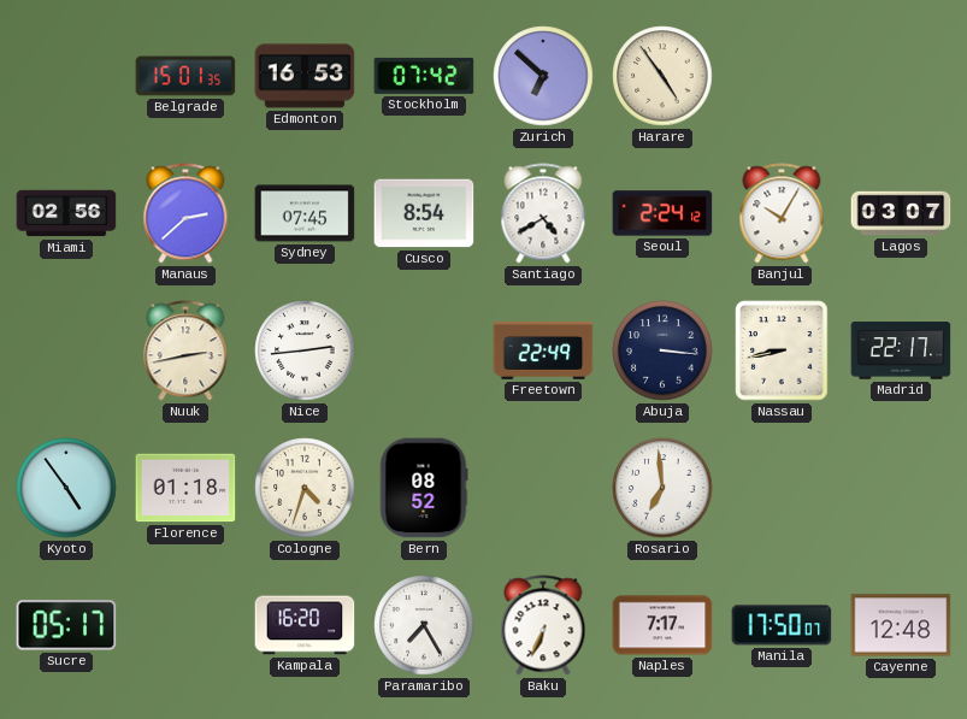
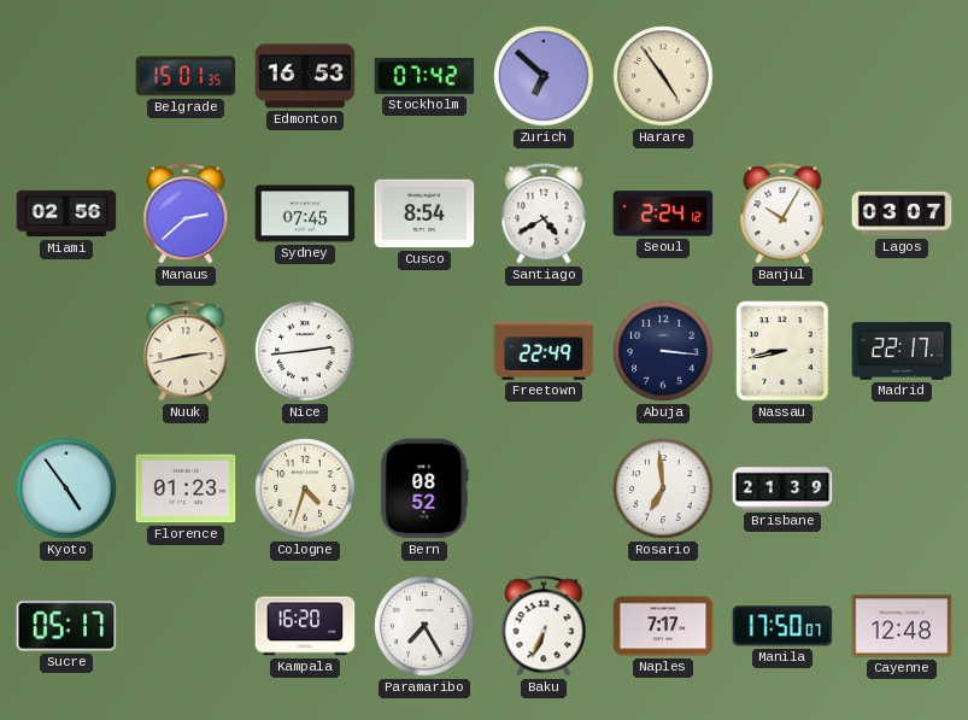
Florence: 01:18 -> 01:23 (186, 488)
Brisbane: none -> 21:39 (782, 488)
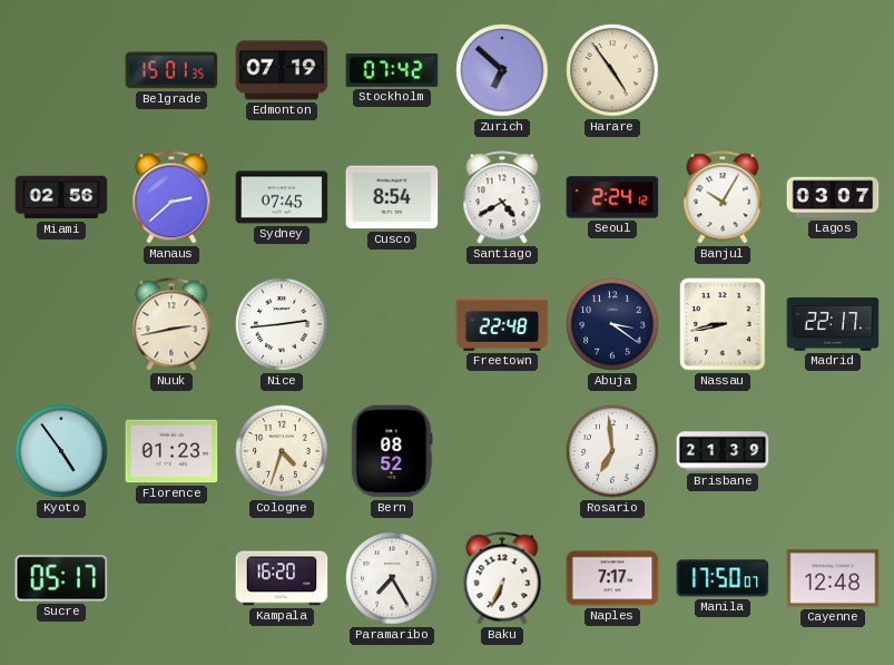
Edmonton: 16:53 -> 07:19 (282, 70)
Freetown: 22:49 -> 22:48 (502, 324)
Abuja: 3:16 -> 3:21 (612, 324)
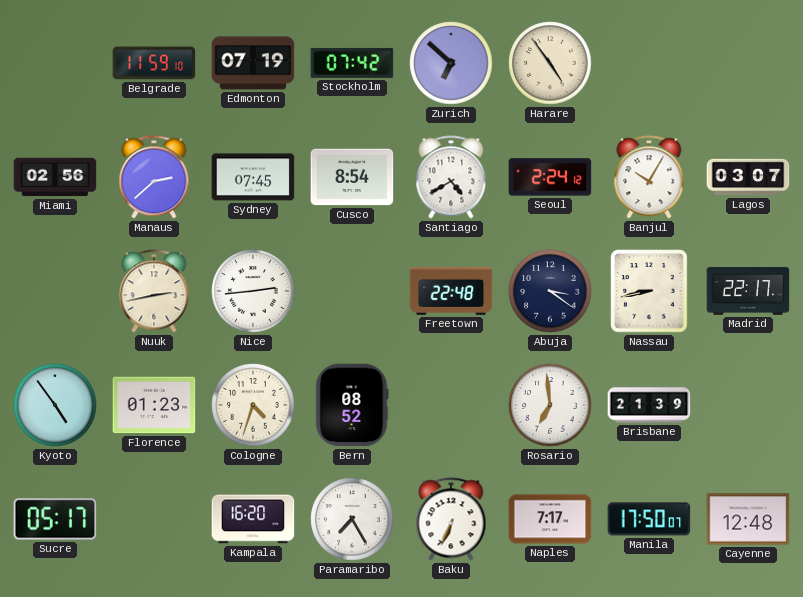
Belgrade: 15:01 -> 11:59 (154, 63)
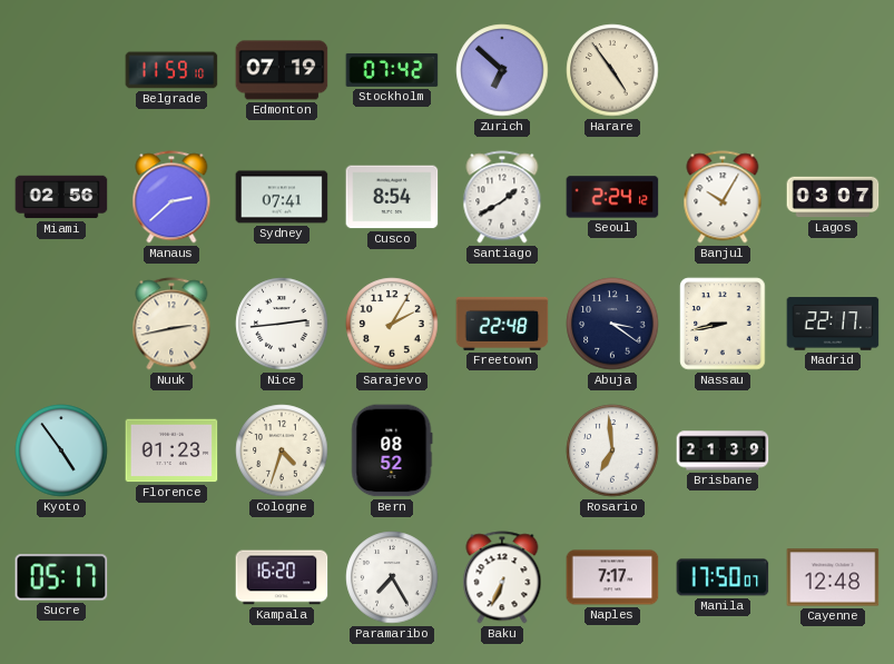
Sydney: 07:45 -> 07:41 (282, 197)
Santiago: 4:40 -> 1:40 (502, 197)
Sarajevo: none -> 2:05 (392, 324)
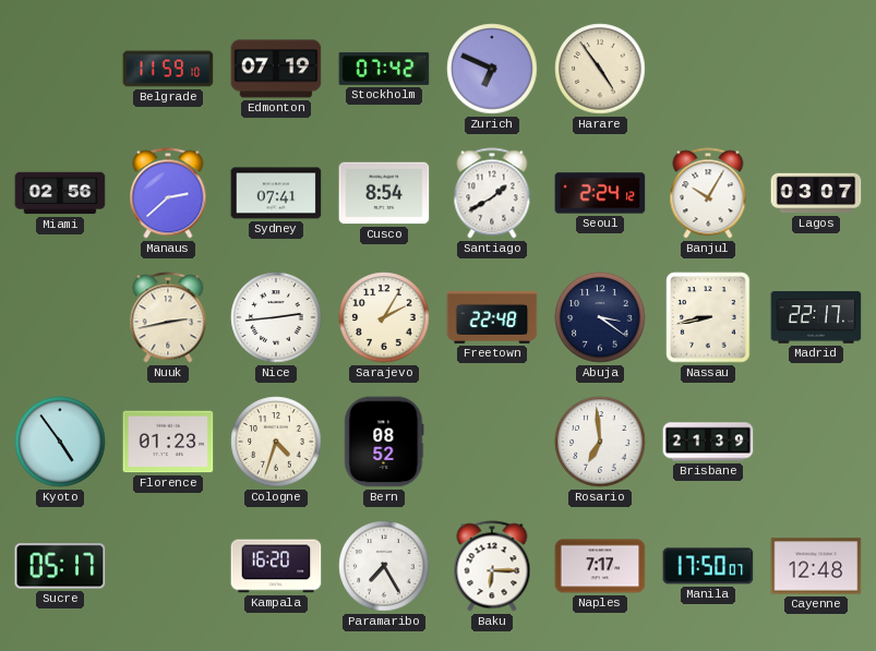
Zurich: 6:52 -> 6:49 (492, 69)
Baku: 6:34 -> 6:15 (492, 566)
